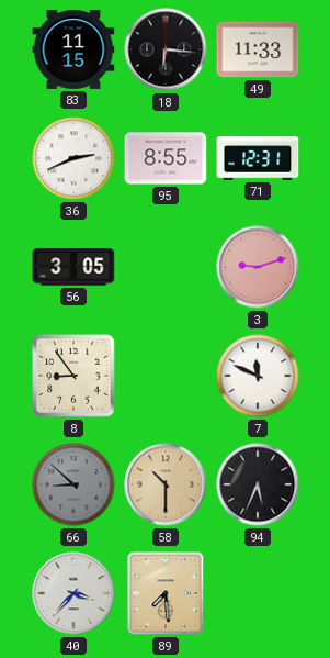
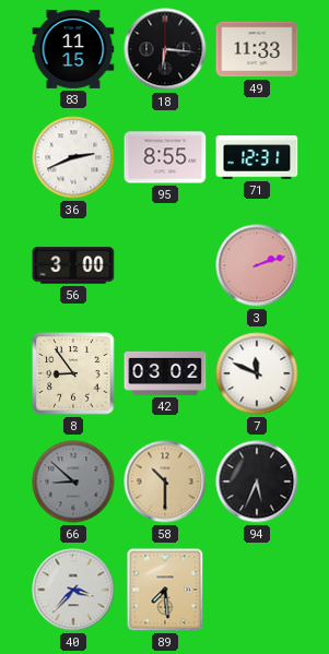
56: 3:05 -> 3:00 (73, 265)
3: 9:12 -> 2:12 (257, 265)
42: none -> 03:02 (165, 373)
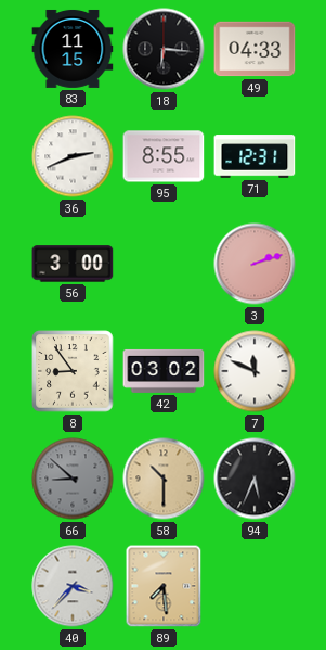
49: 11:33 -> 04:33 (255, 49)
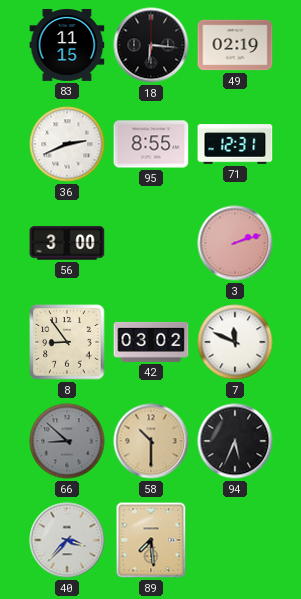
49: 04:33 -> 02:19 (235, 45)
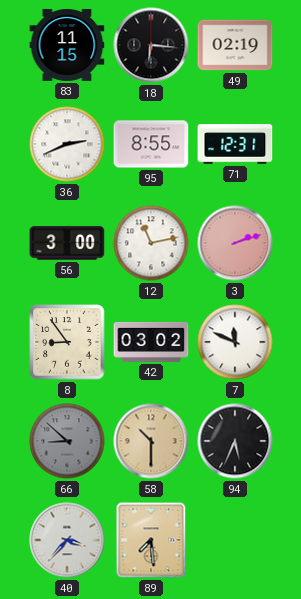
12: none -> 11:13 (151, 243)
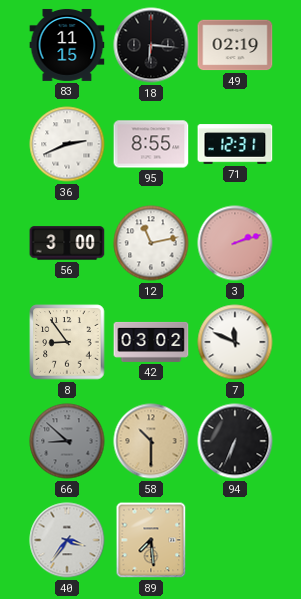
94: 5:34 -> 6:34 (235, 441)
40: 3:37 -> 3:36 (67, 540)
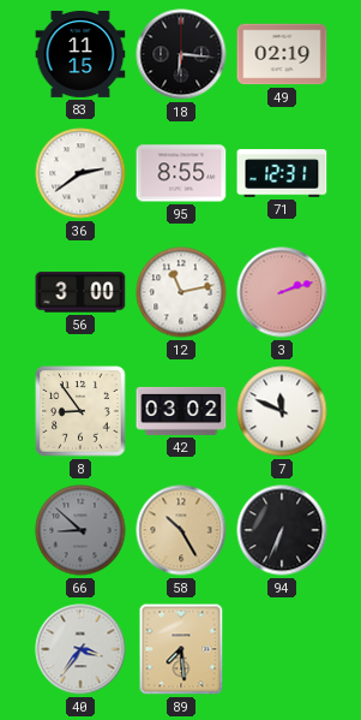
36: 2:41 -> 2:39 (80, 173)
58: 10:30 -> 10:25 (181, 530)
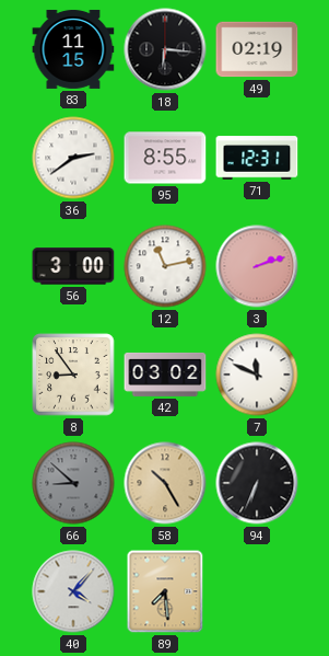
40: 3:36 -> 4:07 (73, 591)
